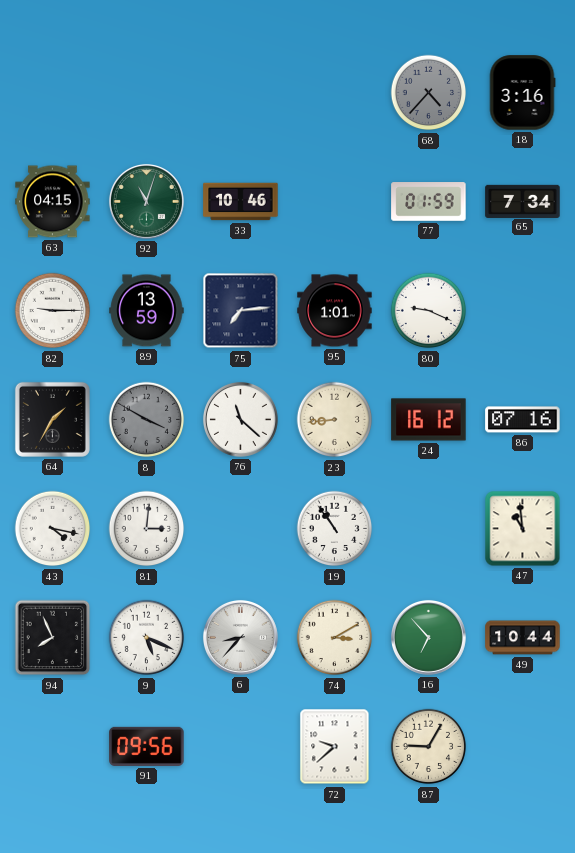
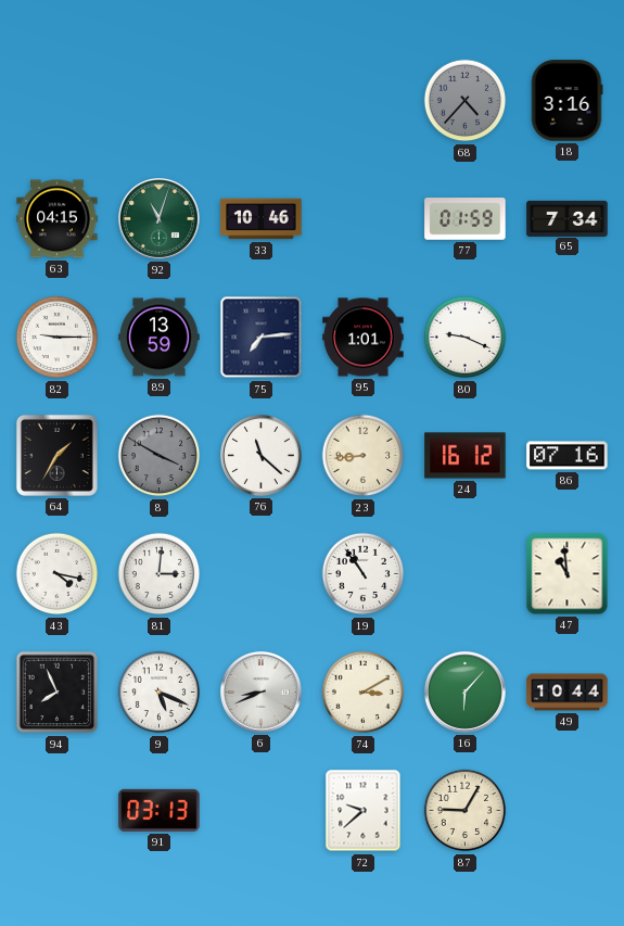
6: 8:37 -> 8:41 (260, 692)
16: 6:53 -> 6:07 (464, 692)
91: 09:56 -> 03:13 (160, 810)
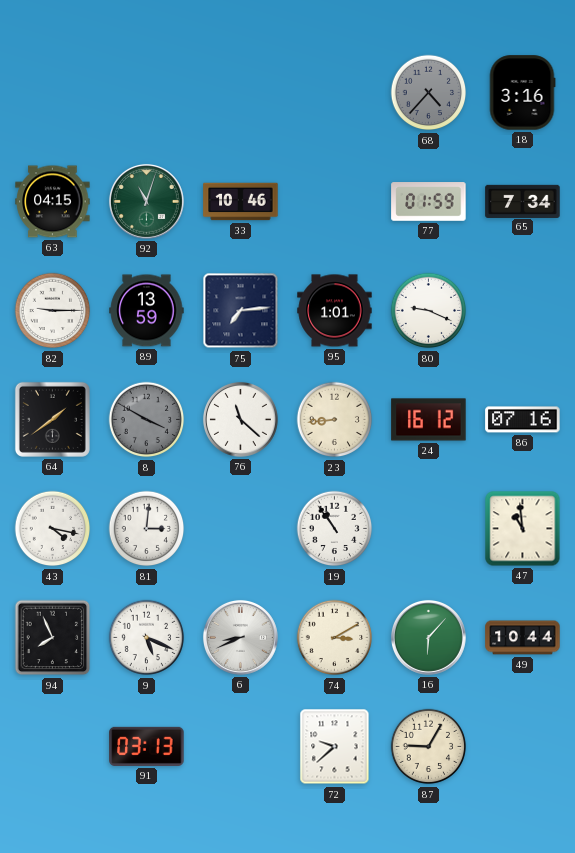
64: 1:35 -> 1:39 (52, 419)
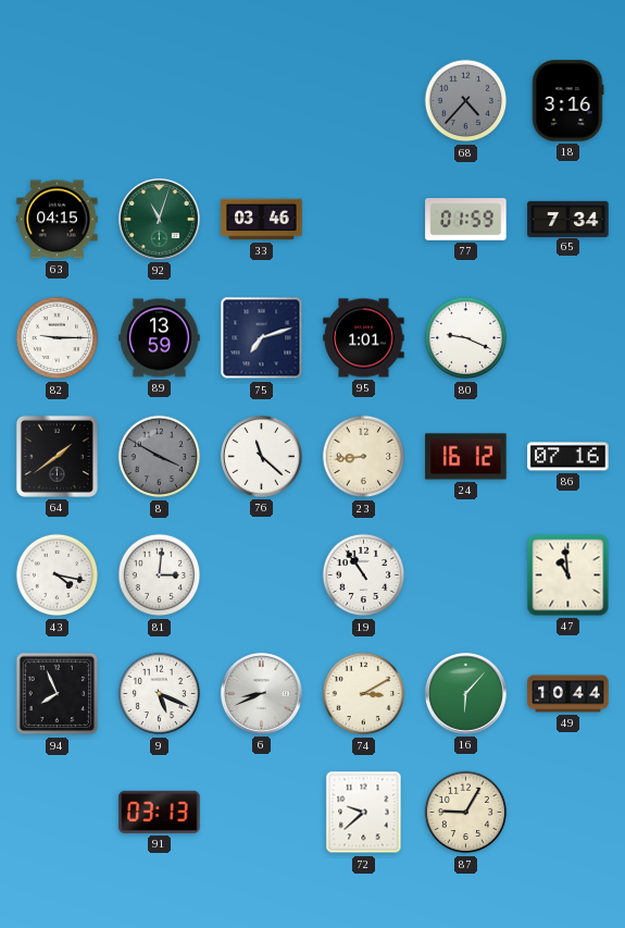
33: 10:46 -> 03:46 (262, 220)
75: 7:14 -> 7:12 (262, 338)
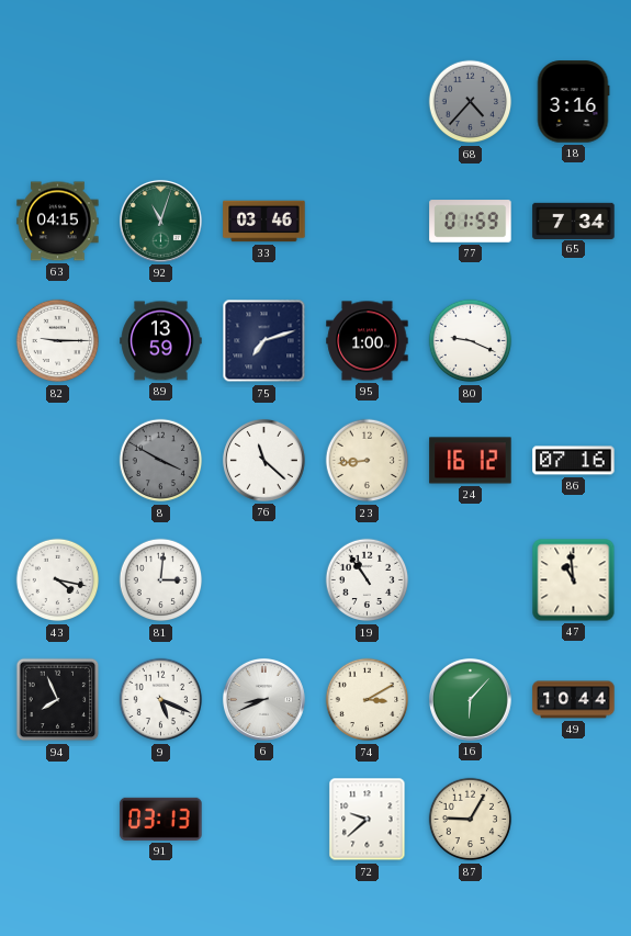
95: 1:01 -> 1:00 (368, 341)
64: 1:39 -> none (57, 456)
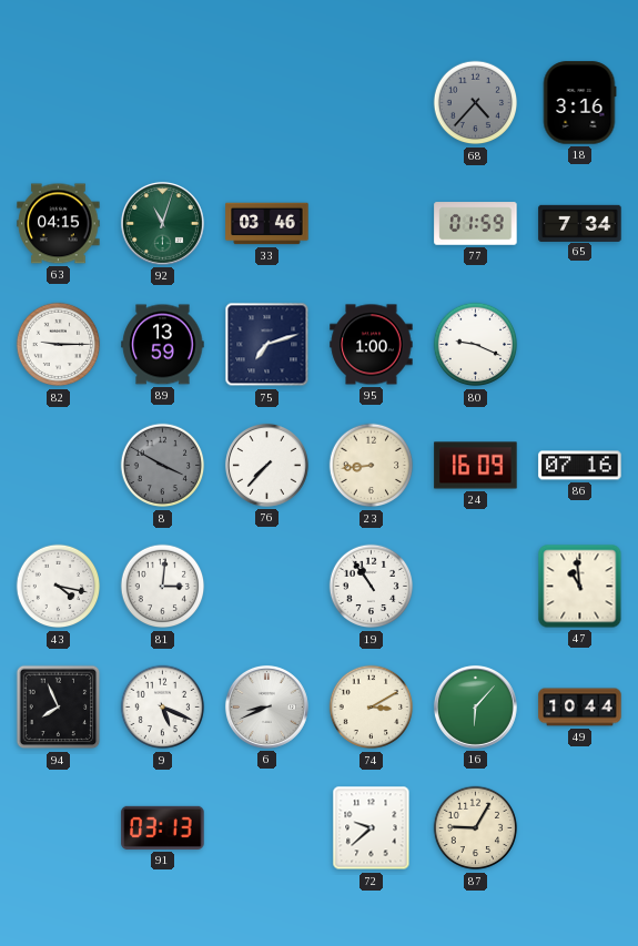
76: 11:22 -> 7:37 (266, 465)
24: 16:12 -> 16:09 (476, 466)
